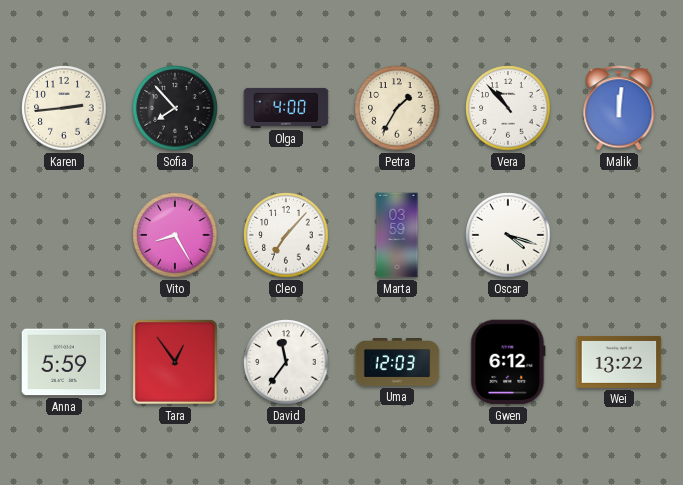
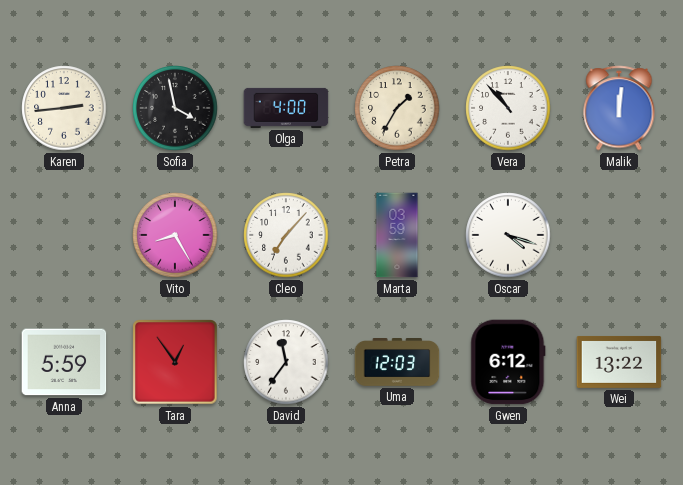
Sofia: 7:53 -> 3:58 (175, 108)
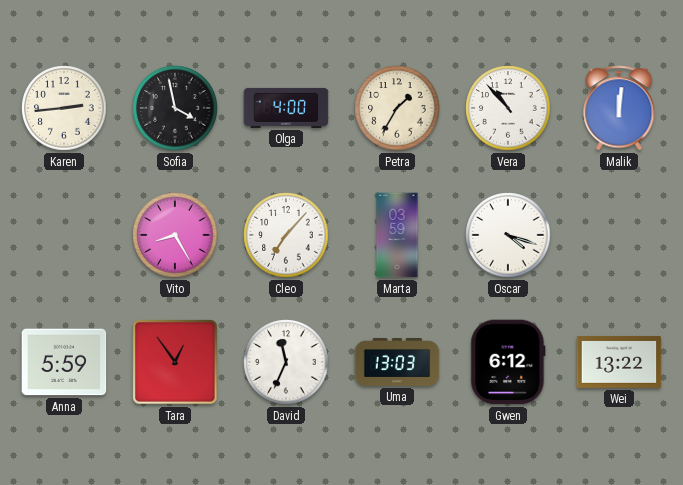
David: 11:36 -> 11:34 (286, 362)
Uma: 12:03 -> 13:03 (397, 363)
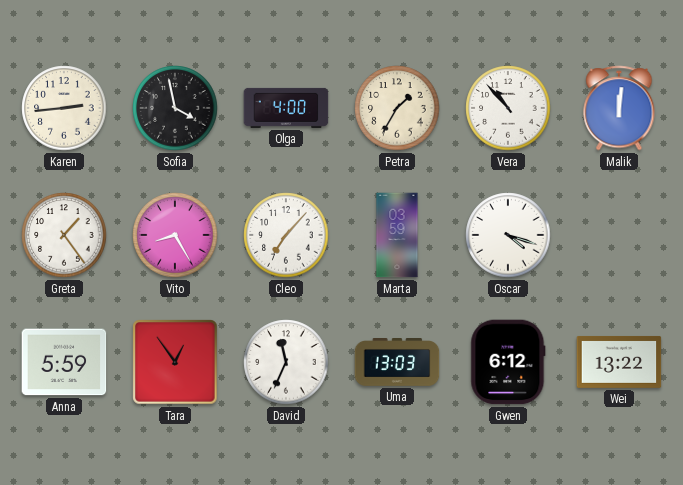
Greta: none -> 1:24 (64, 235)
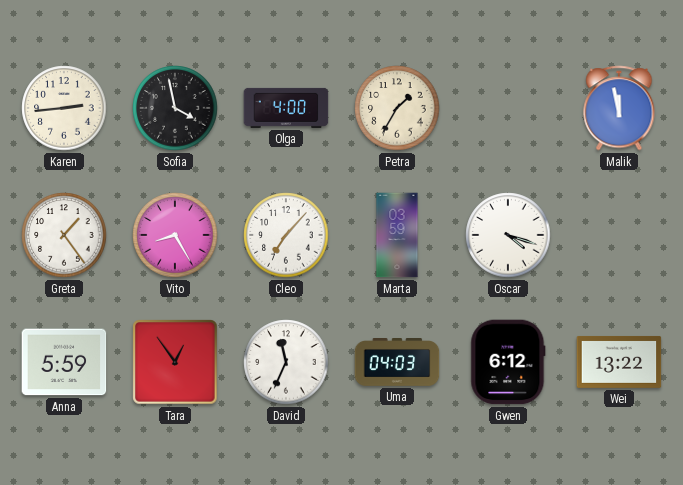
Vera: 10:53 -> none (508, 108)
Malik: 12:01 -> 11:58 (619, 108)
Uma: 13:03 -> 04:03 (397, 363)
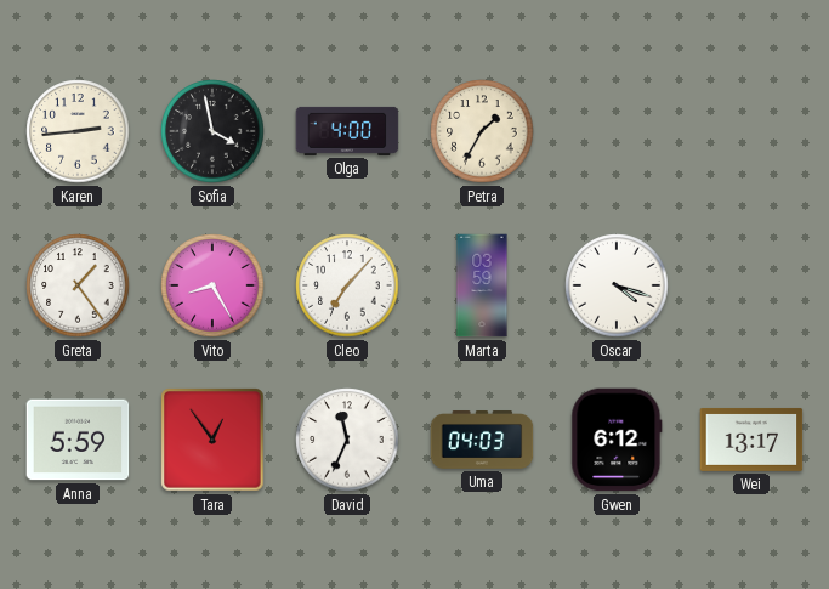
Malik: 11:58 -> none (619, 108)
Wei: 13:22 -> 13:17 (751, 440)
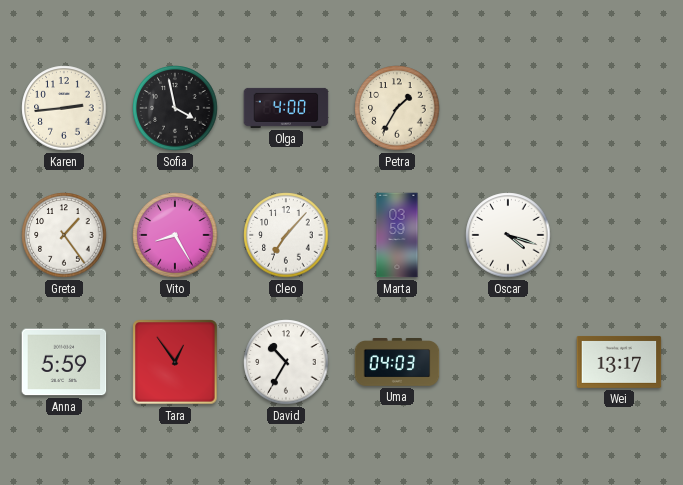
David: 11:34 -> 10:35 (286, 362)
Gwen: 6:12 -> none (617, 440)
